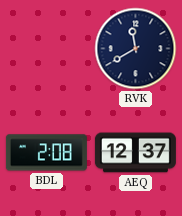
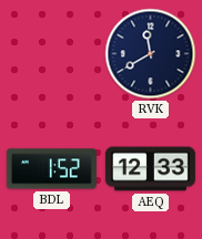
BDL: 2:08 -> 1:52 (51, 169)
AEQ: 12:37 -> 12:33 (150, 169)
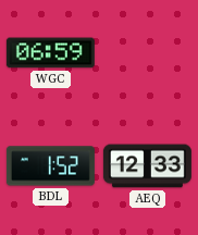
WGC: none -> 06:59 (50, 53)
RVK: 11:40 -> none (151, 54)
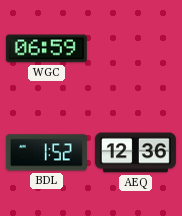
AEQ: 12:33 -> 12:36 (135, 153)
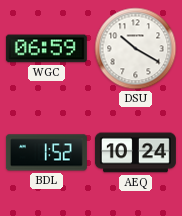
DSU: none -> 10:20 (136, 49)
AEQ: 12:36 -> 10:24 (135, 153)
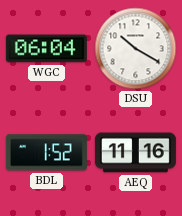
WGC: 06:59 -> 06:04 (46, 49)
AEQ: 10:24 -> 11:16 (135, 153)
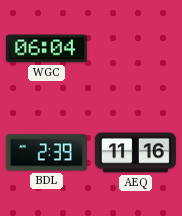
DSU: 10:20 -> none (136, 49)
BDL: 1:52 -> 2:39 (46, 153)
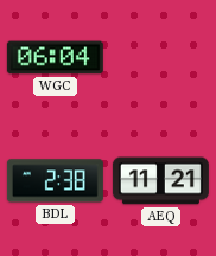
BDL: 2:39 -> 2:38 (55, 181)
AEQ: 11:16 -> 11:21 (160, 181)
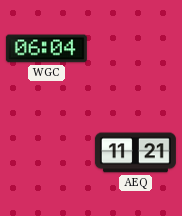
BDL: 2:38 -> none (55, 181)
